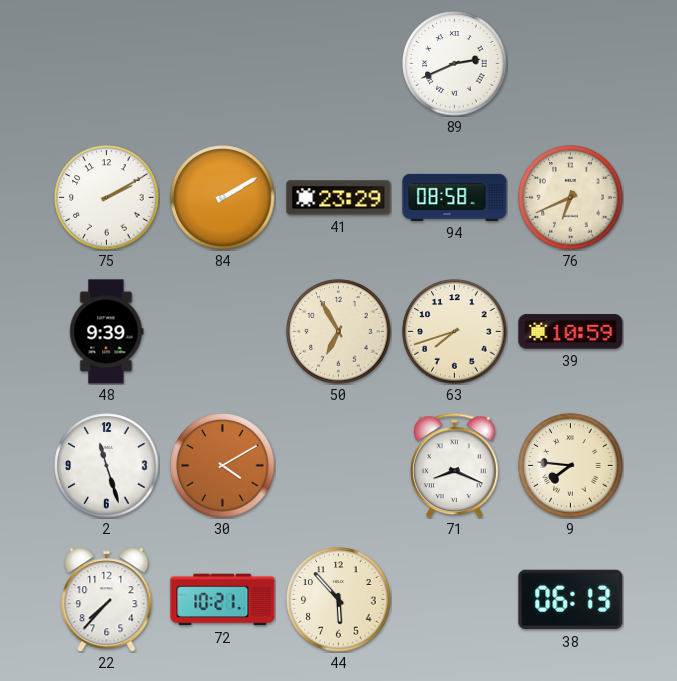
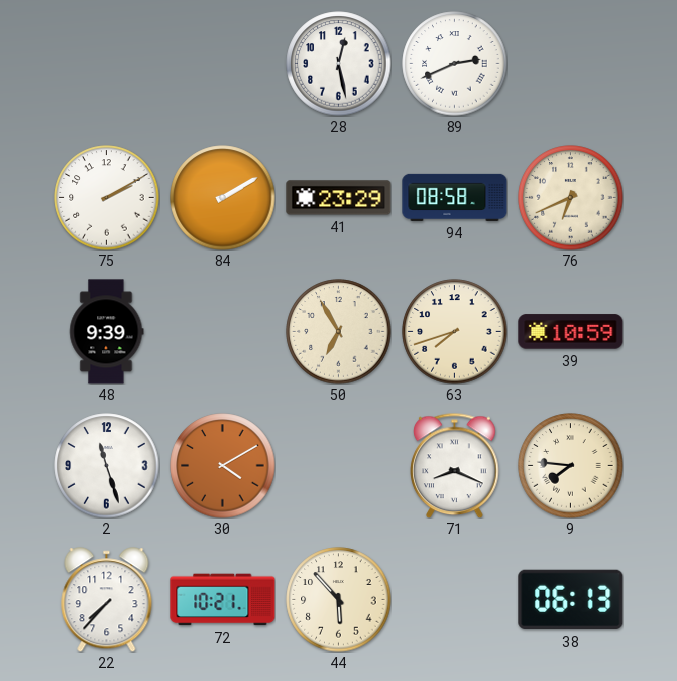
28: none -> 12:28 (339, 64)
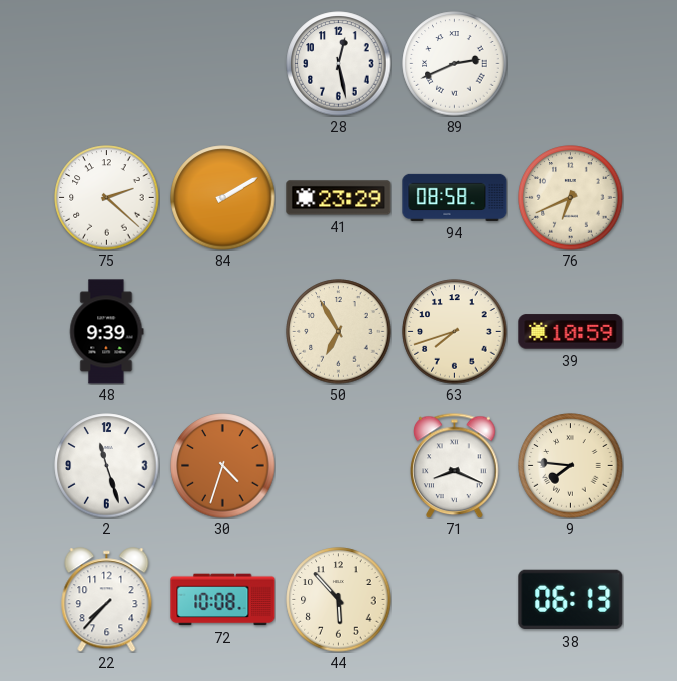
75: 2:10 -> 2:22 (107, 198)
30: 4:10 -> 4:33 (223, 466)
72: 10:21 -> 10:08 (223, 600)
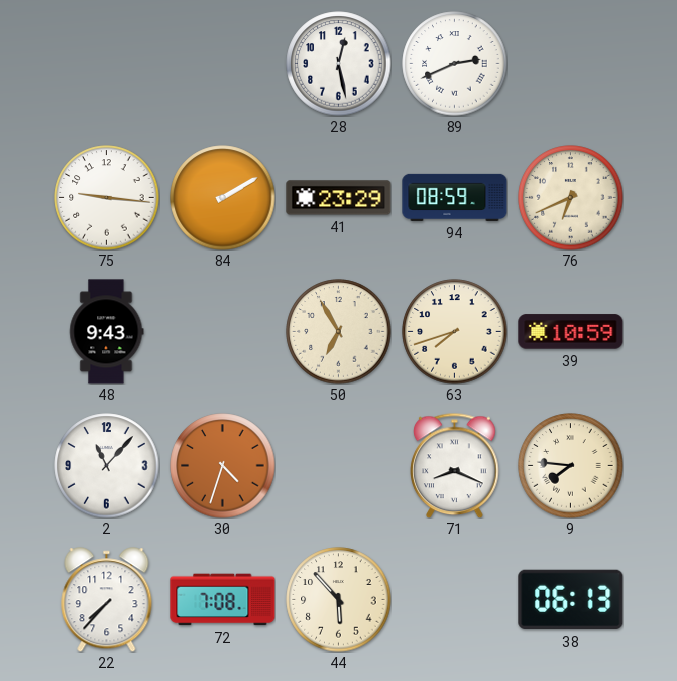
75: 2:22 -> 9:16 (107, 198)
94: 08:58 -> 08:59 (455, 197)
48: 9:39 -> 9:43 (107, 332)
2: 11:27 -> 11:07 (107, 466)
72: 10:08 -> 7:08 (223, 600)
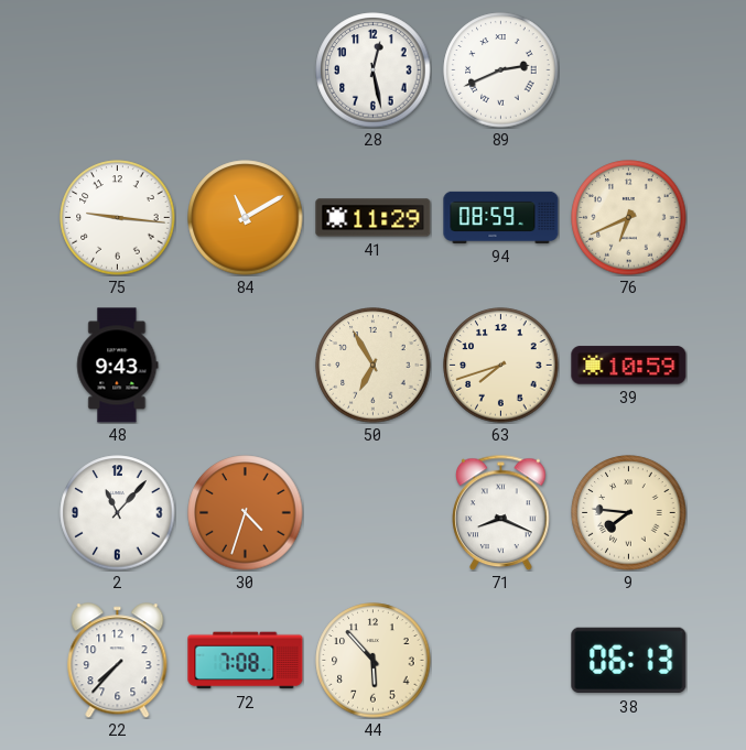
84: 2:10 -> 11:10 (246, 218)
41: 23:29 -> 11:29 (374, 218)
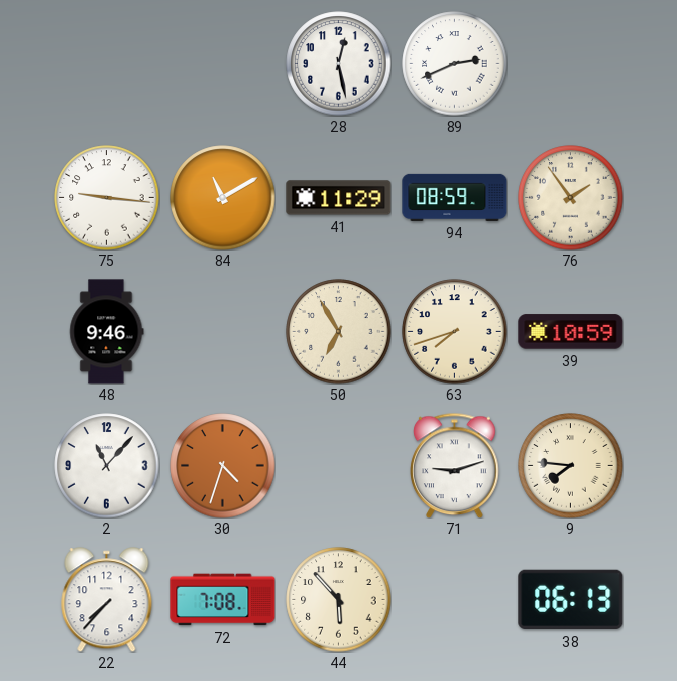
76: 6:41 -> 1:54 (571, 198)
48: 9:43 -> 9:46 (107, 332)
71: 8:19 -> 9:12 (455, 465)
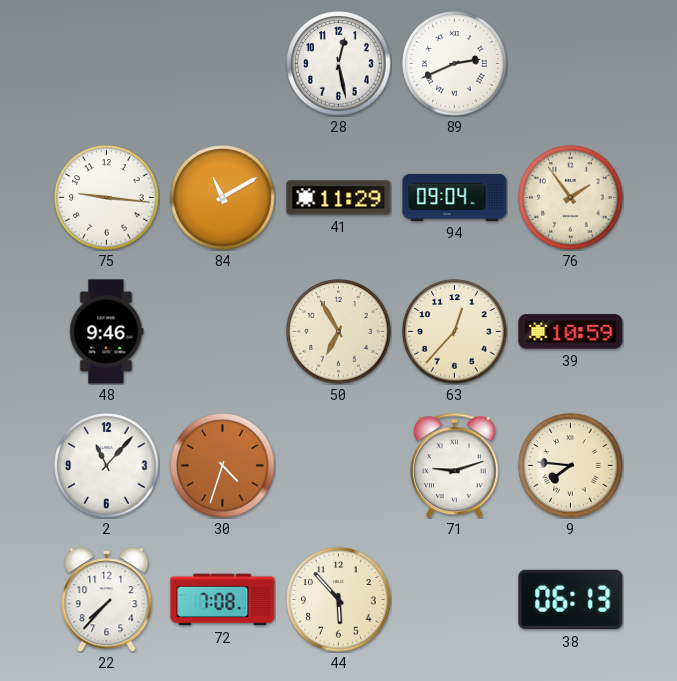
94: 08:59 -> 09:04 (455, 197)
63: 7:42 -> 12:37 (455, 332)
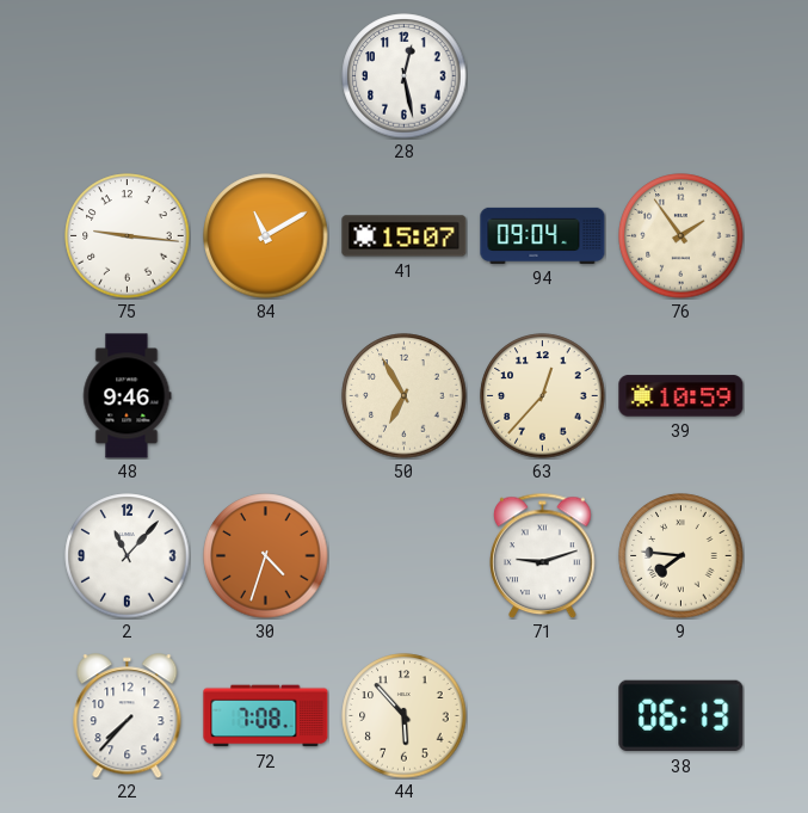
89: 2:41 -> none (455, 64)
41: 11:29 -> 15:07 (405, 236)
